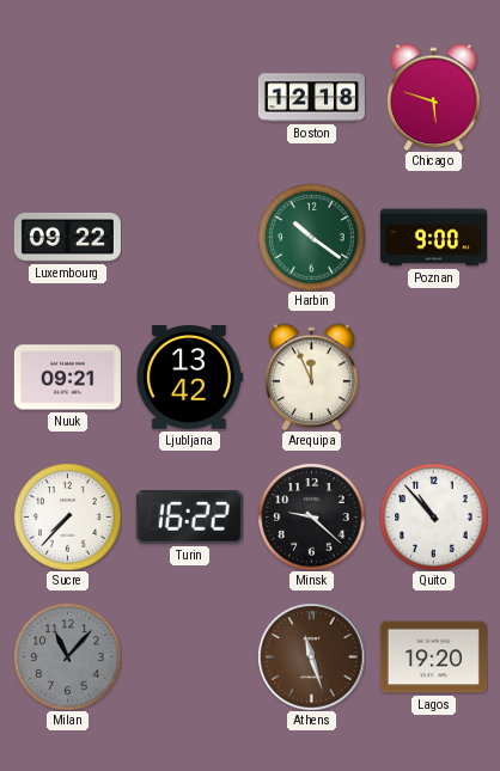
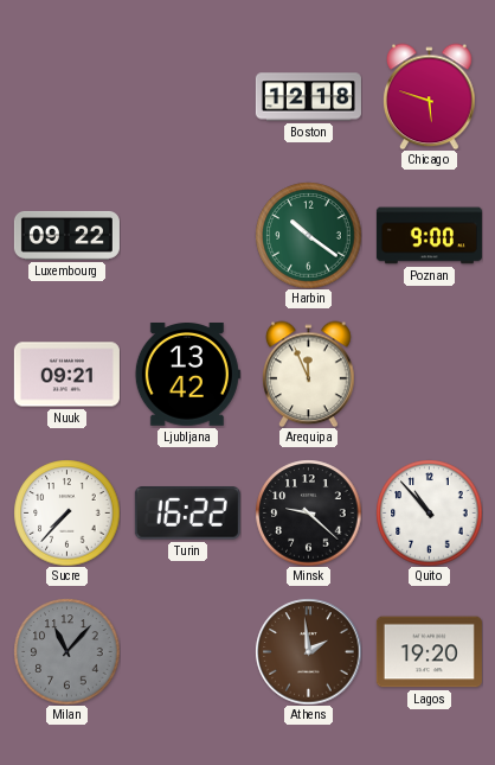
Athens: 11:27 -> 1:59 (308, 651)
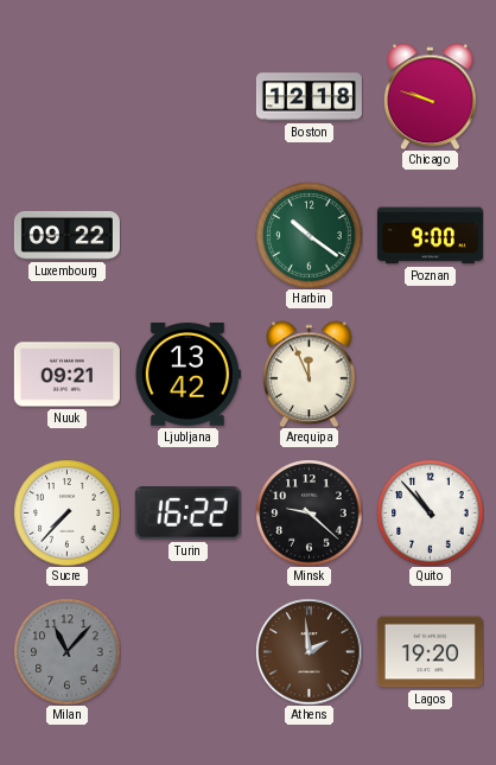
Chicago: 5:48 -> 9:48 (431, 96)
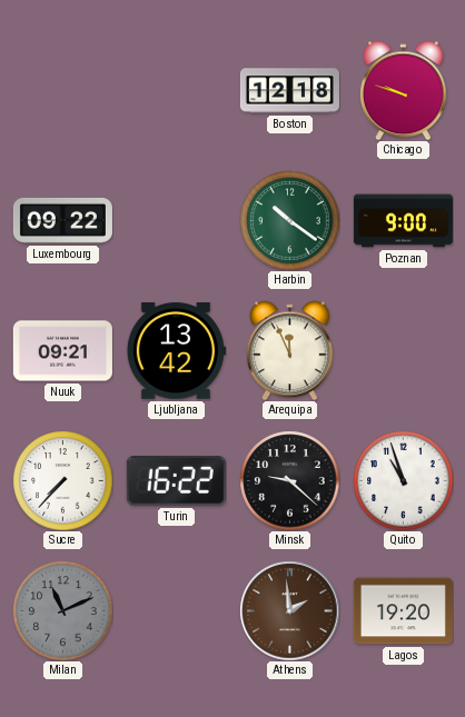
Quito: 10:53 -> 10:57 (403, 480)
Milan: 11:07 -> 11:11 (62, 610)
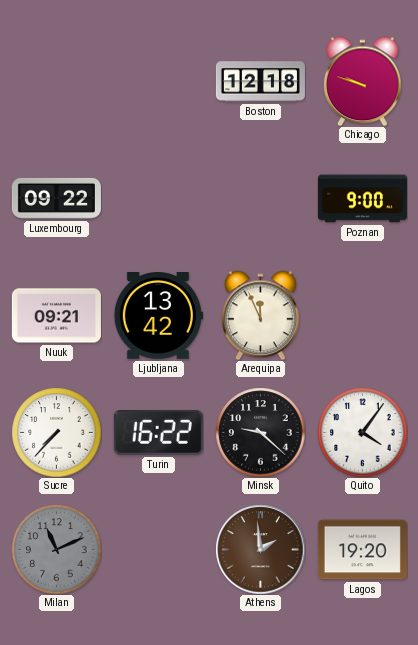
Harbin: 10:21 -> none (289, 220)
Quito: 10:57 -> 4:06 (362, 432)
